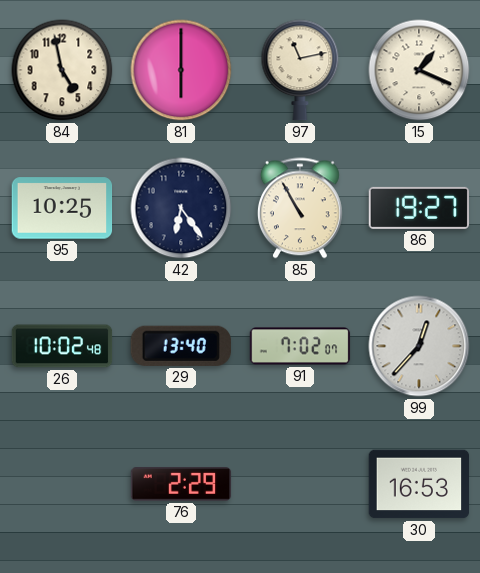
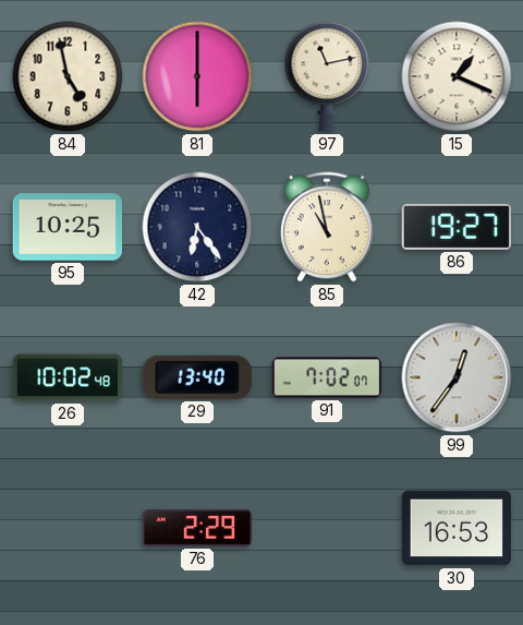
85: 10:55 -> 10:58 (327, 227)
99: 12:37 -> 12:36 (457, 377)
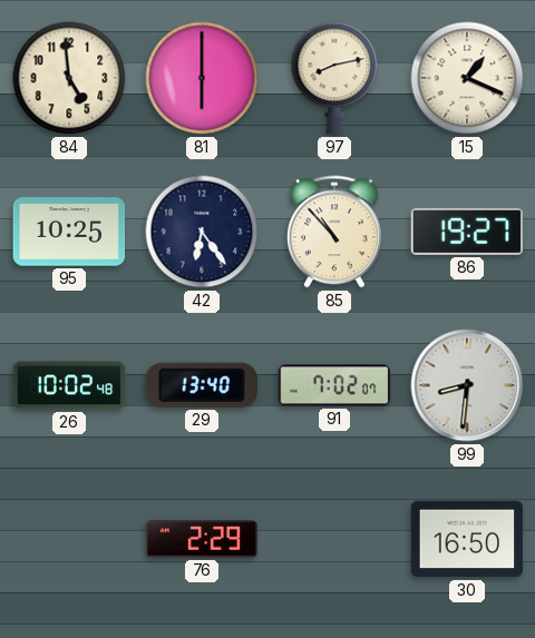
84: 4:58 -> 4:59 (69, 78)
97: 11:13 -> 8:13 (334, 78)
85: 10:58 -> 10:53 (334, 232)
99: 12:36 -> 8:31 (467, 385)
30: 16:53 -> 16:50 (467, 539)
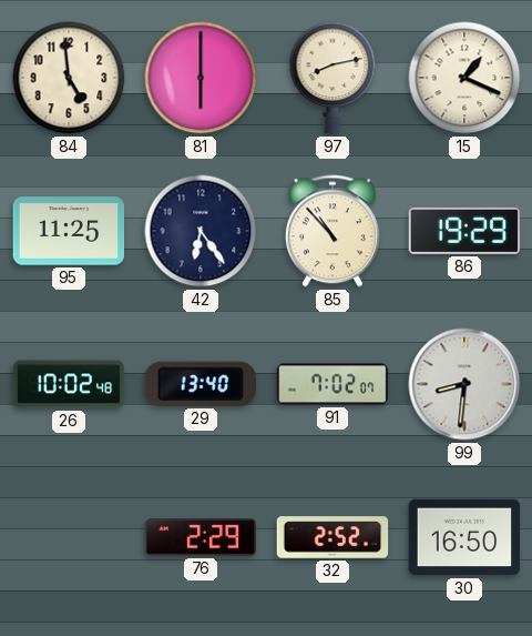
95: 10:25 -> 11:25 (69, 231)
86: 19:27 -> 19:29 (464, 231)
32: none -> 2:52 (332, 537)
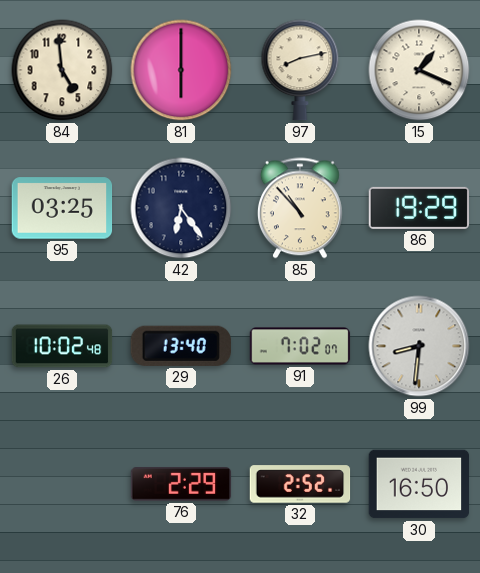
95: 11:25 -> 03:25 (62, 208)
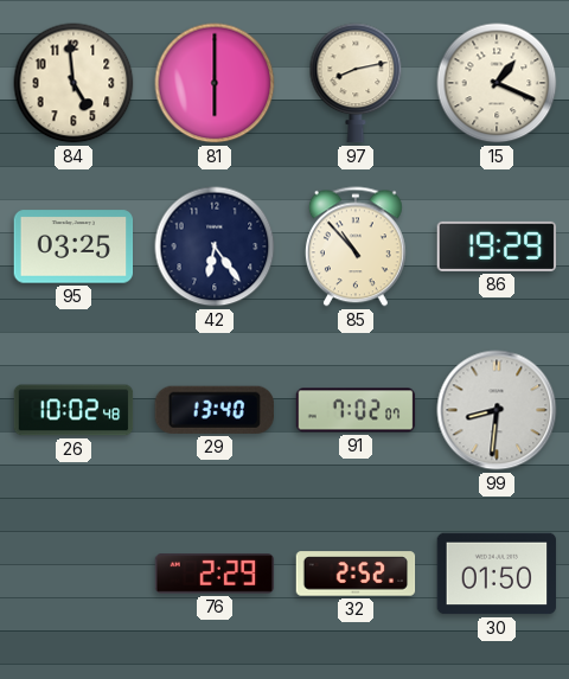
30: 16:50 -> 01:50 (497, 574)
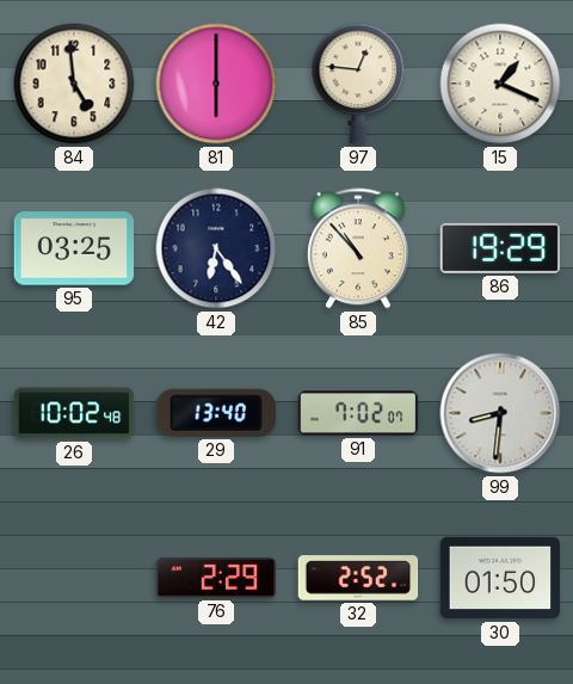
97: 8:13 -> 12:46 (358, 84)
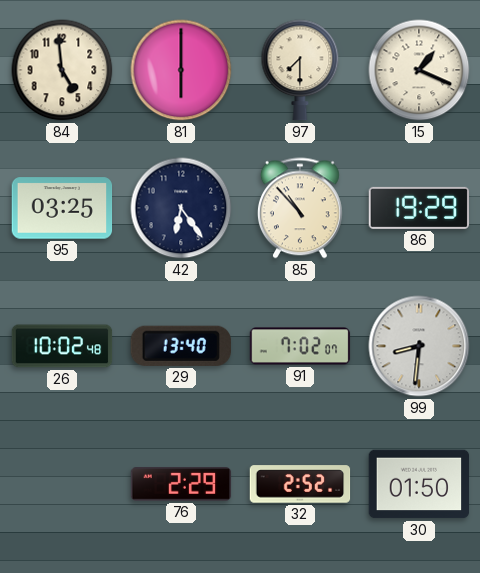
97: 12:46 -> 7:30 (300, 70)
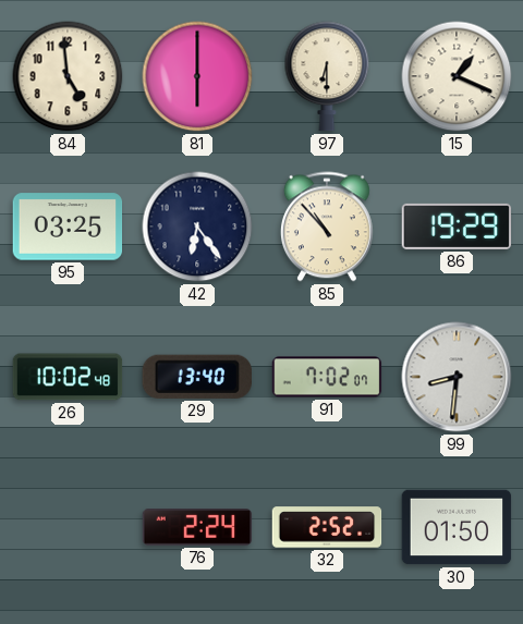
97: 7:30 -> 6:30 (327, 76)
76: 2:29 -> 2:24 (197, 527)
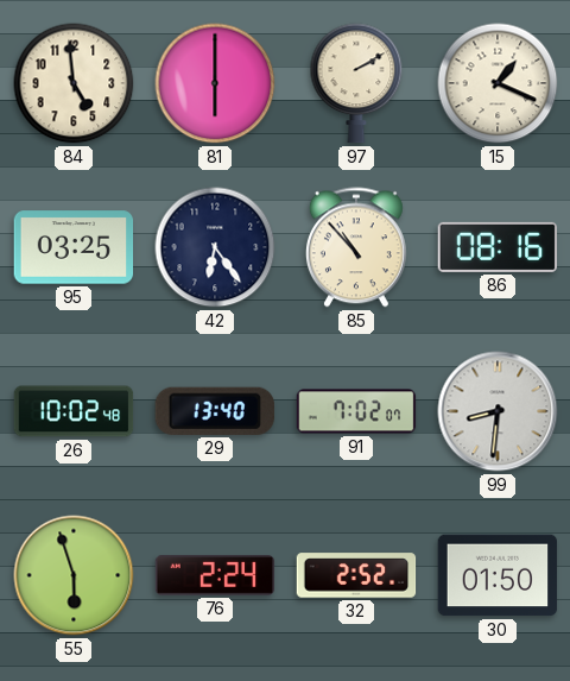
97: 6:30 -> 2:10 (356, 83)
86: 19:29 -> 08:16 (498, 247)
55: none -> 5:57 (74, 575)
